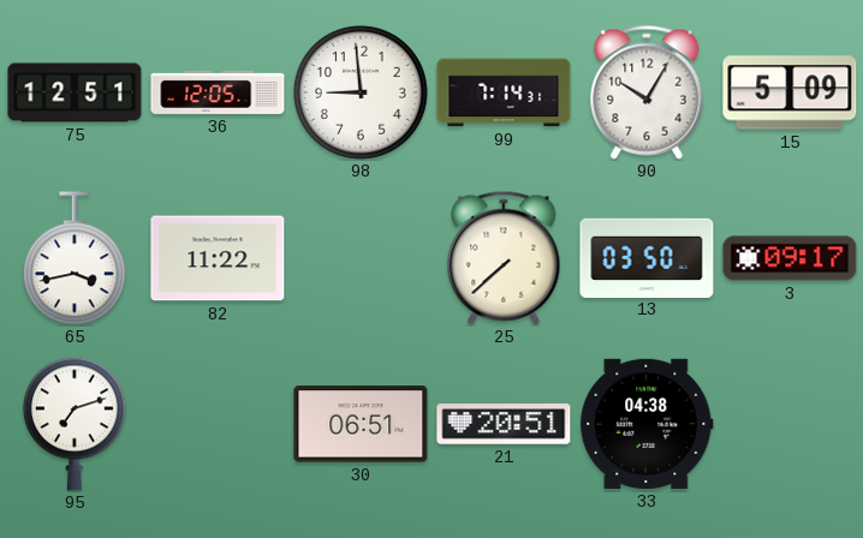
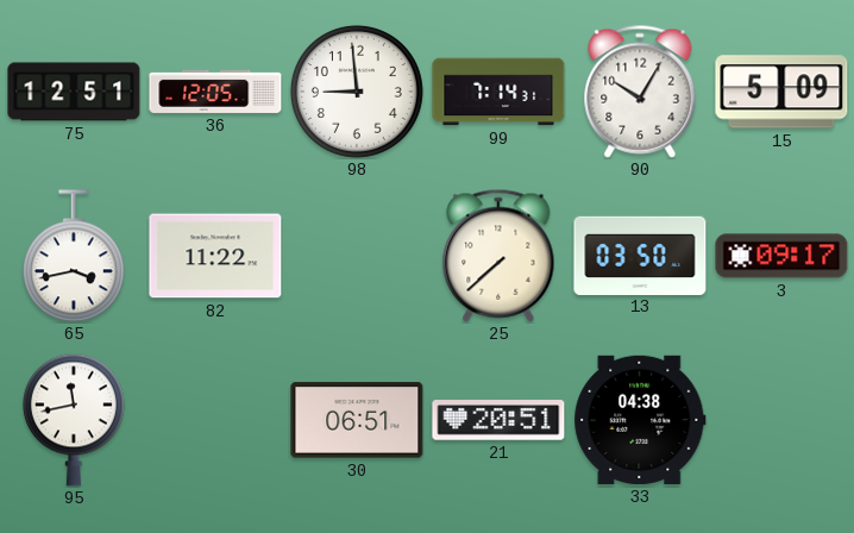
95: 7:12 -> 11:43 (74, 420)
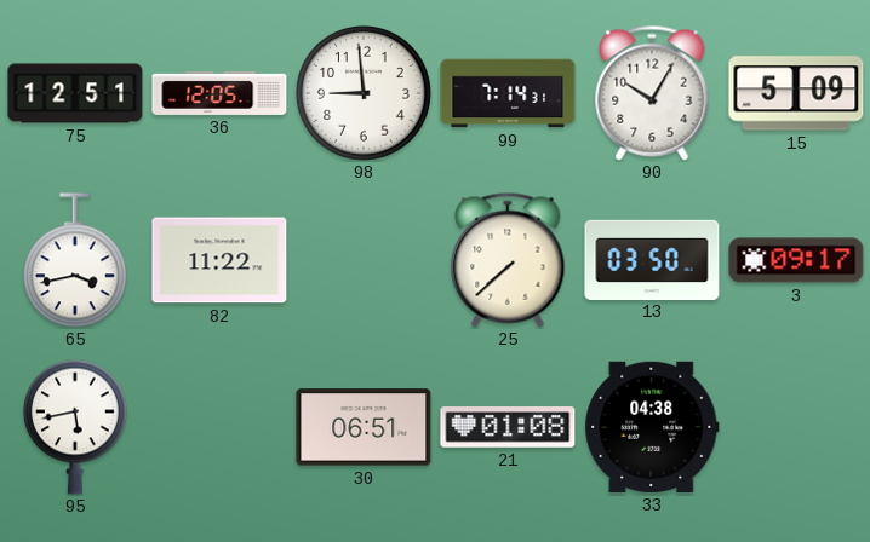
95: 11:43 -> 5:43 (75, 427)
21: 20:51 -> 01:08 (508, 427)
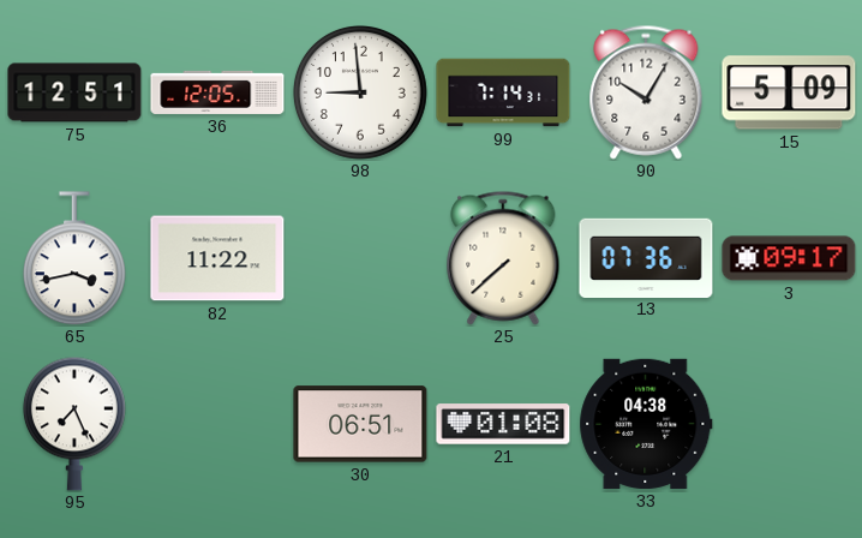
13: 03:50 -> 07:36 (646, 257)
95: 5:43 -> 7:26 (74, 424)
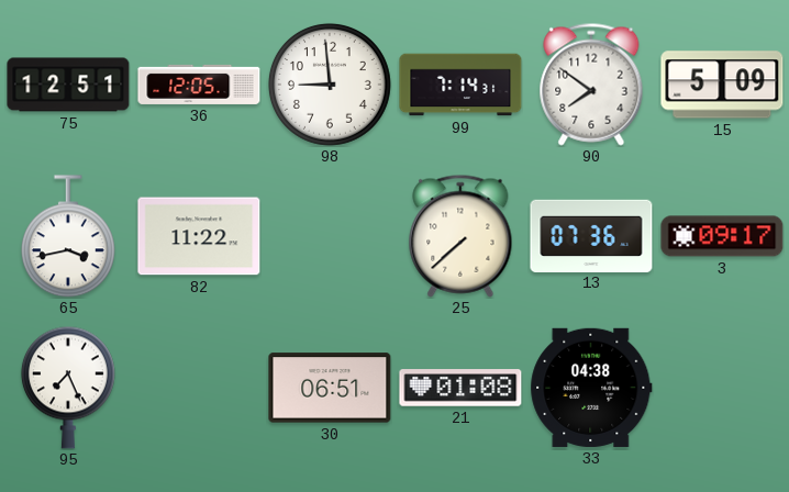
90: 10:05 -> 7:51 (591, 85)
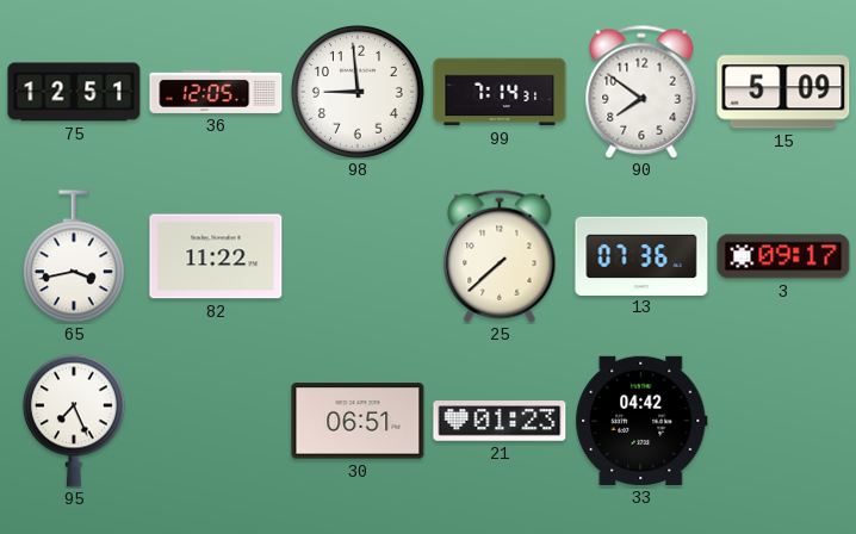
21: 01:08 -> 01:23 (500, 421)
33: 04:38 -> 04:42 (641, 421)
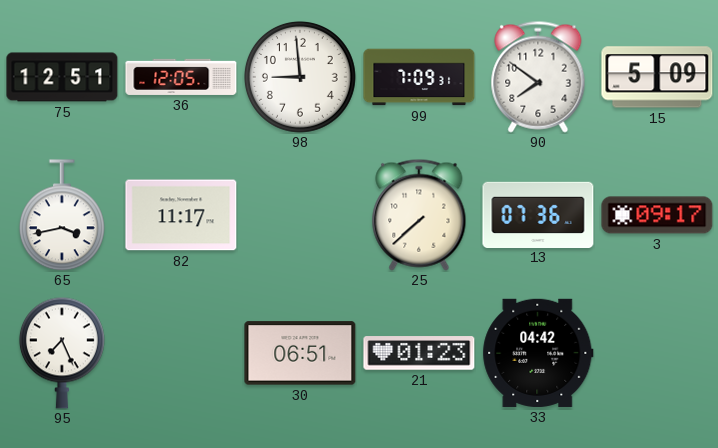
99: 7:14 -> 7:09 (419, 77)
82: 11:22 -> 11:17 (181, 215)
